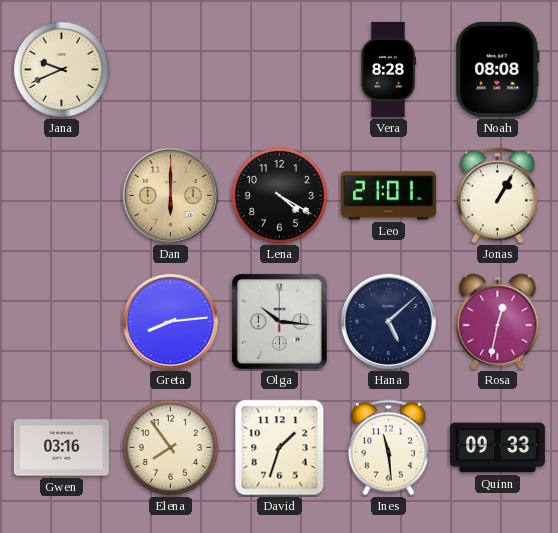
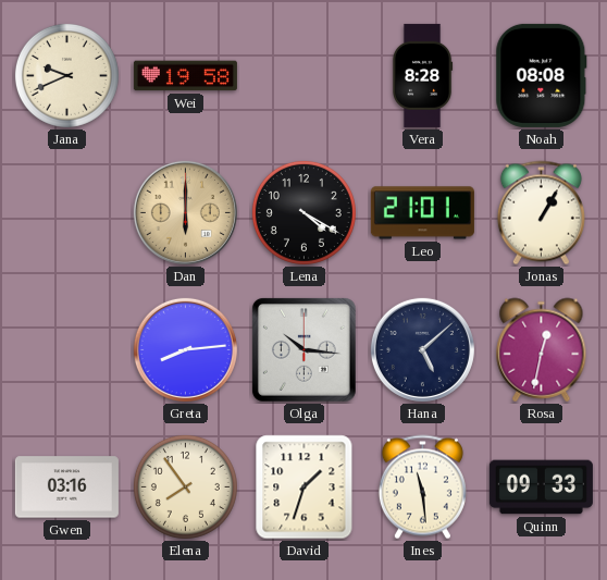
Wei: none -> 19:58 (185, 76)
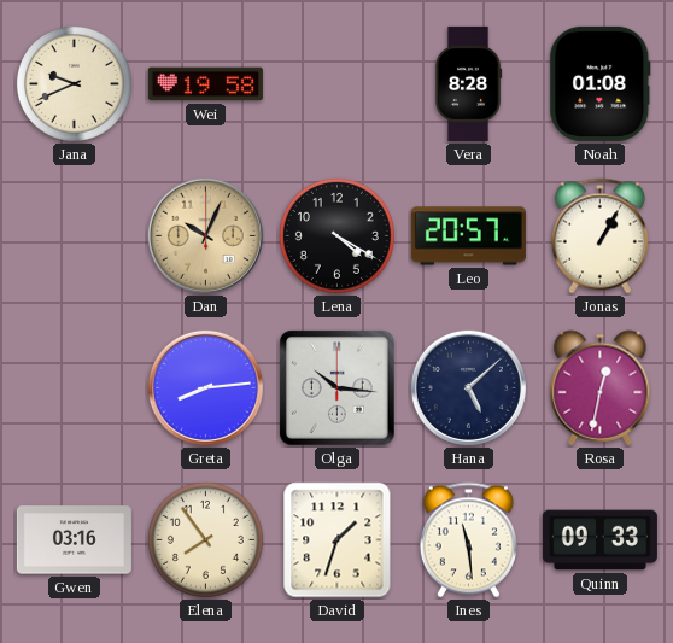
Noah: 08:08 -> 01:08 (601, 83)
Dan: 6:00 -> 10:04 (205, 235)
Leo: 21:01 -> 20:57 (468, 236)
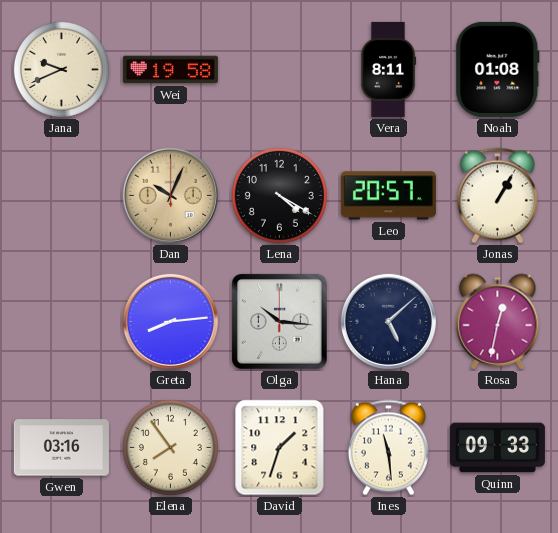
Vera: 8:28 -> 8:11 (388, 69)
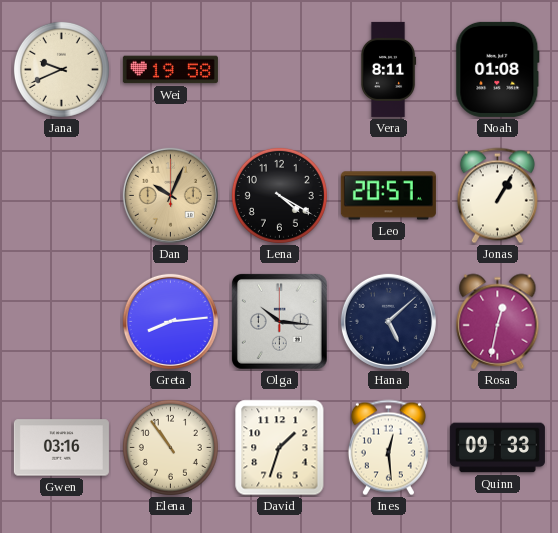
Elena: 7:54 -> 10:54 (170, 447)
Ines: 11:29 -> 12:29 (388, 448)
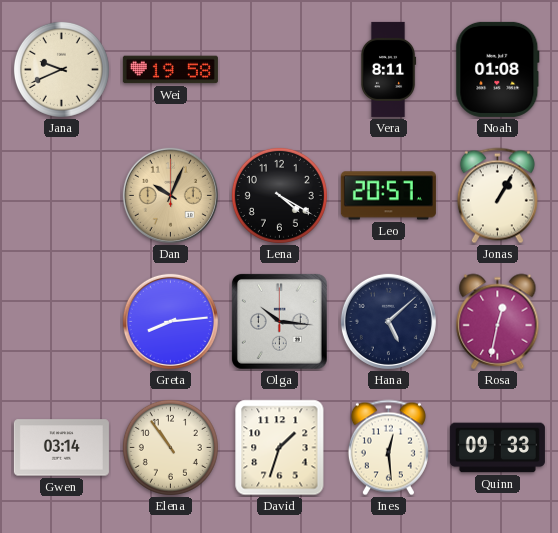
Gwen: 03:16 -> 03:14 (61, 448)
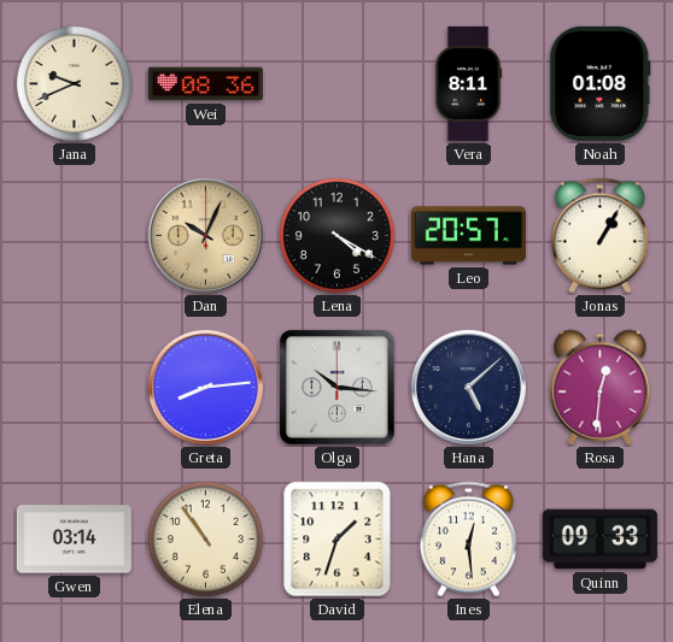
Wei: 19:58 -> 08:36 (205, 84)
Rosa: 12:32 -> 12:31 (601, 388)
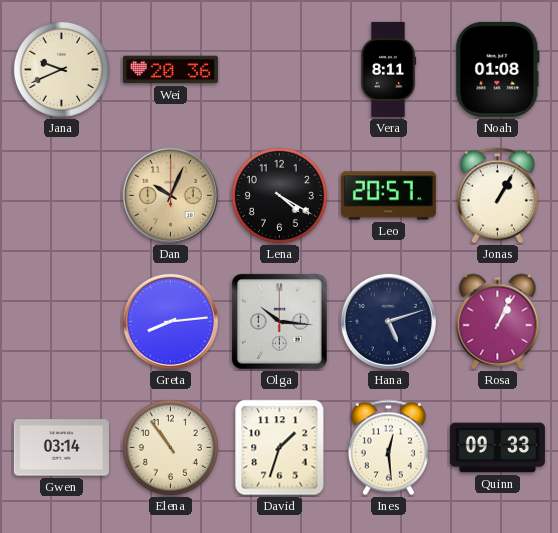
Wei: 08:36 -> 20:36 (170, 70)
Hana: 5:08 -> 5:12 (388, 321)
Rosa: 12:31 -> 1:04 (498, 322)
